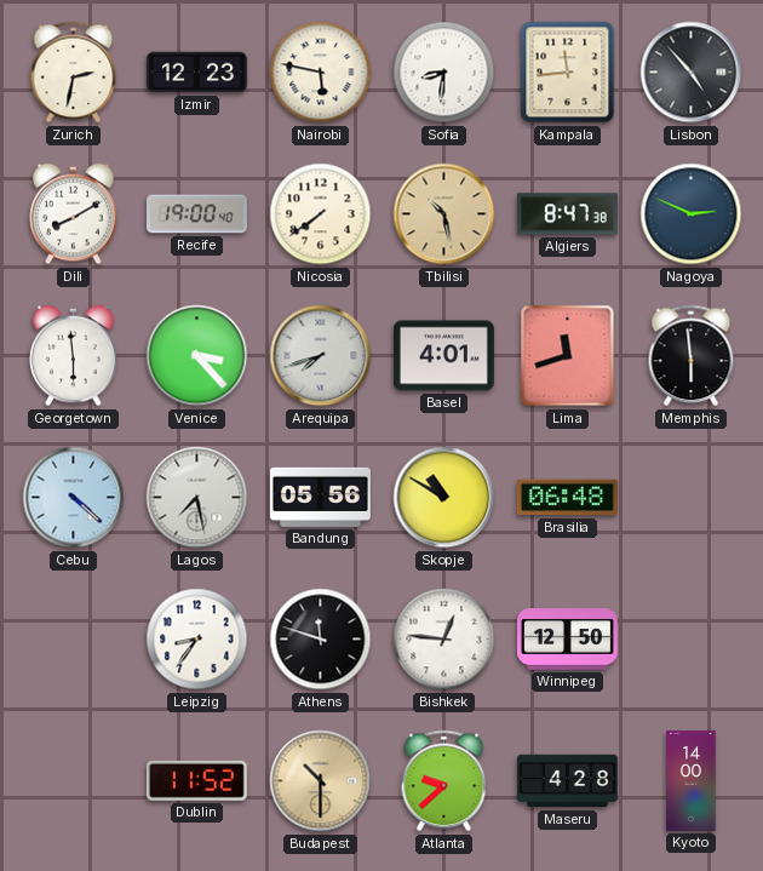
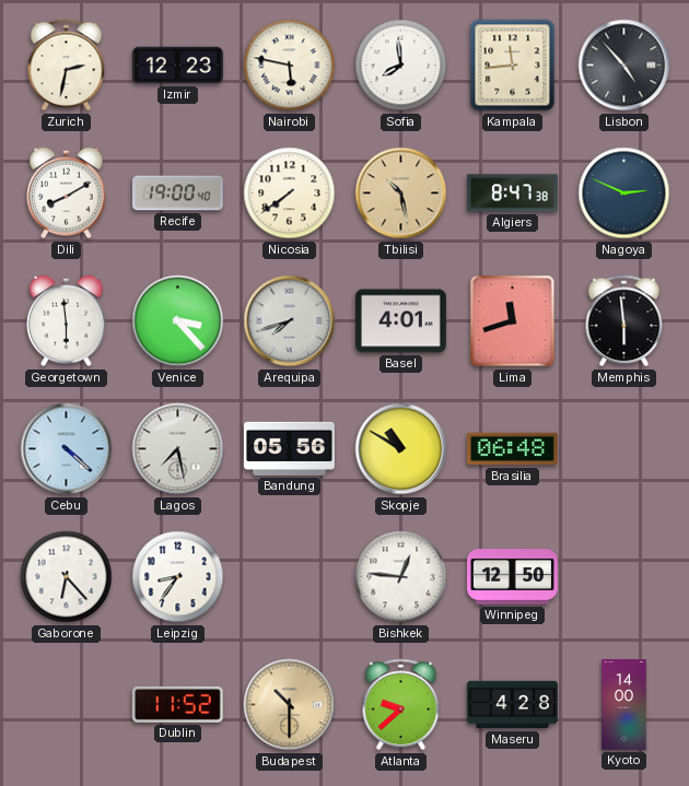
Sofia: 8:31 -> 7:59 (401, 66)
Gaborone: none -> 6:23 (67, 577)
Athens: 11:48 -> none (321, 640)
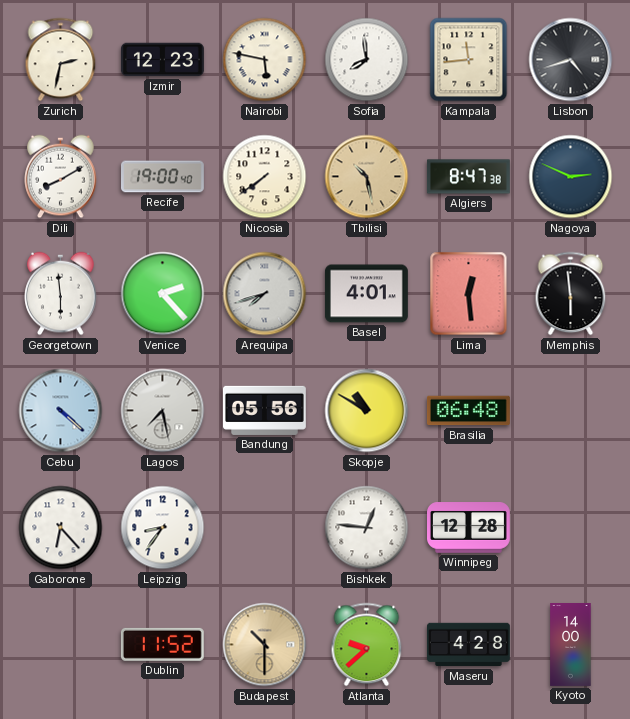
Lisbon: 4:53 -> 4:42 (571, 60)
Venice: 3:23 -> 2:23 (163, 294)
Lima: 11:42 -> 12:29 (469, 294)
Winnipeg: 12:50 -> 12:28 (469, 528)
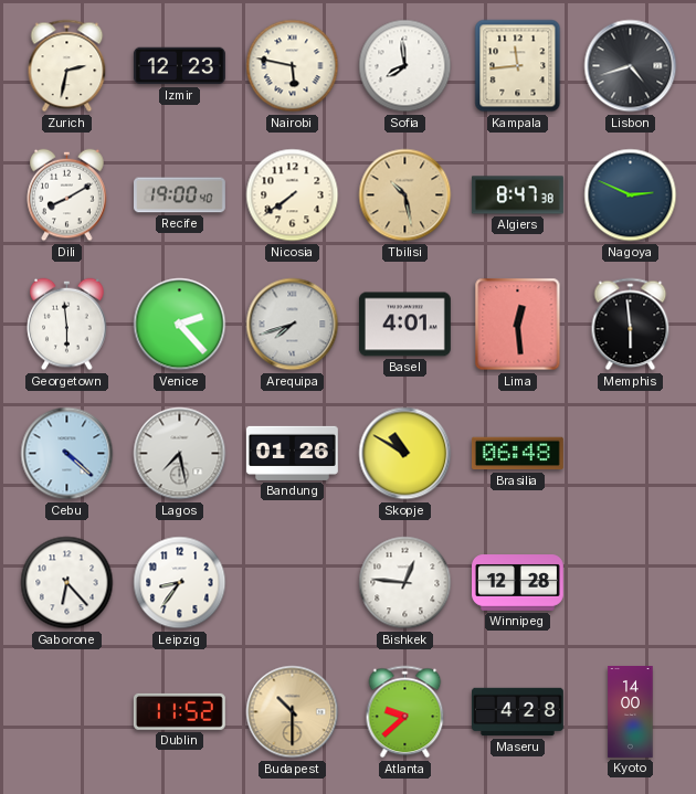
Bandung: 05:56 -> 01:26 (292, 453)
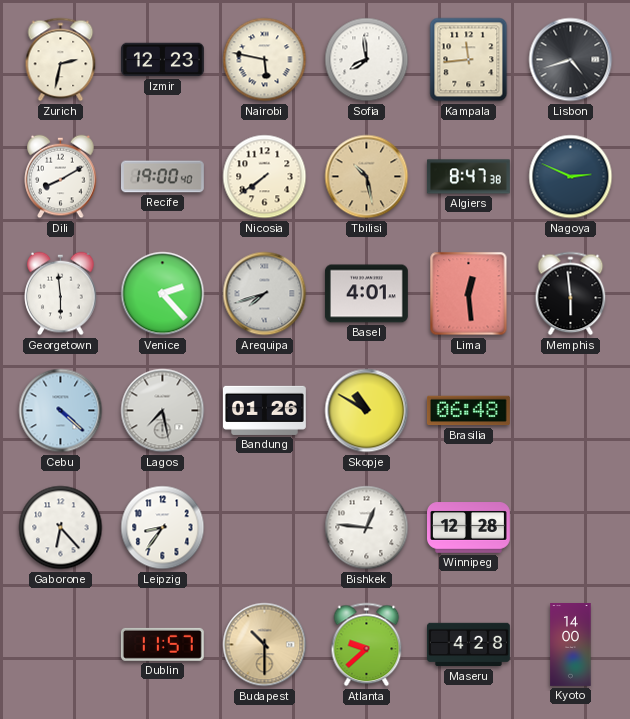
Dublin: 11:52 -> 11:57 (162, 644)
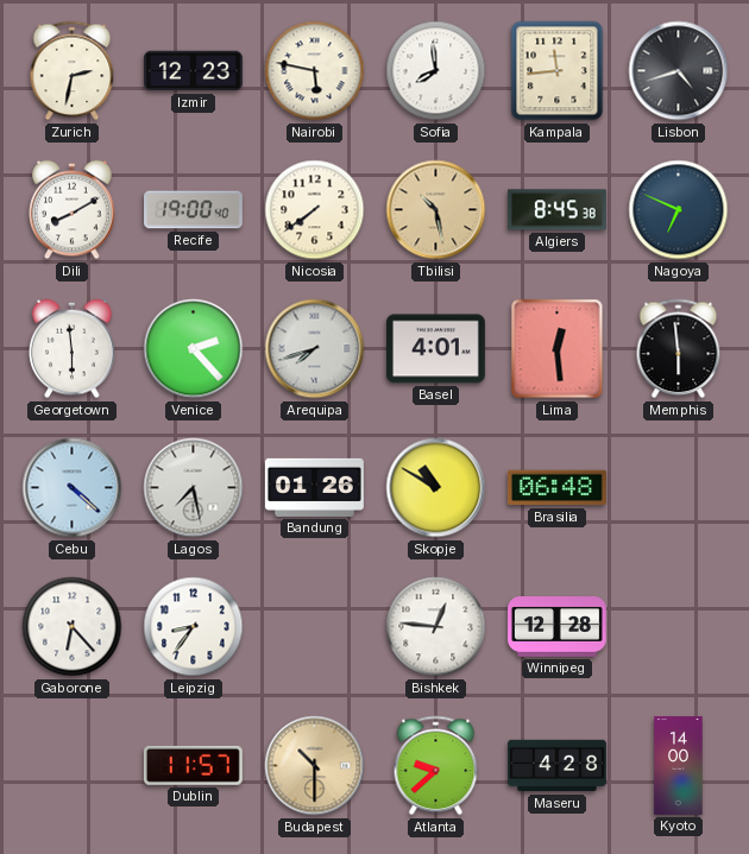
Algiers: 8:47 -> 8:45 (556, 210)
Nagoya: 2:49 -> 6:49 (679, 210)
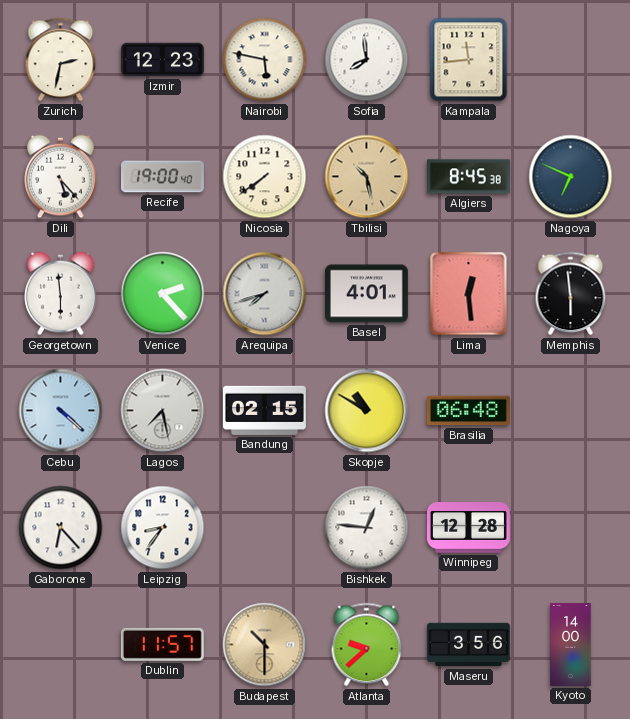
Lisbon: 4:42 -> none (679, 71)
Dili: 8:10 -> 5:23 (61, 177)
Bandung: 01:26 -> 02:15 (264, 410)
Maseru: 4:28 -> 3:56 (469, 645)
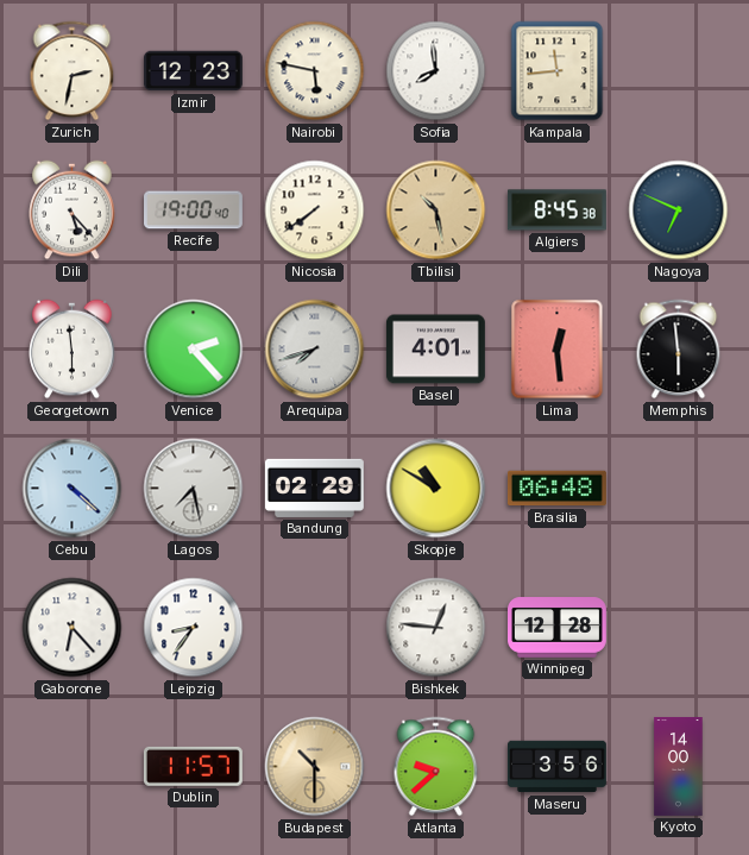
Bandung: 02:15 -> 02:29 (314, 488)
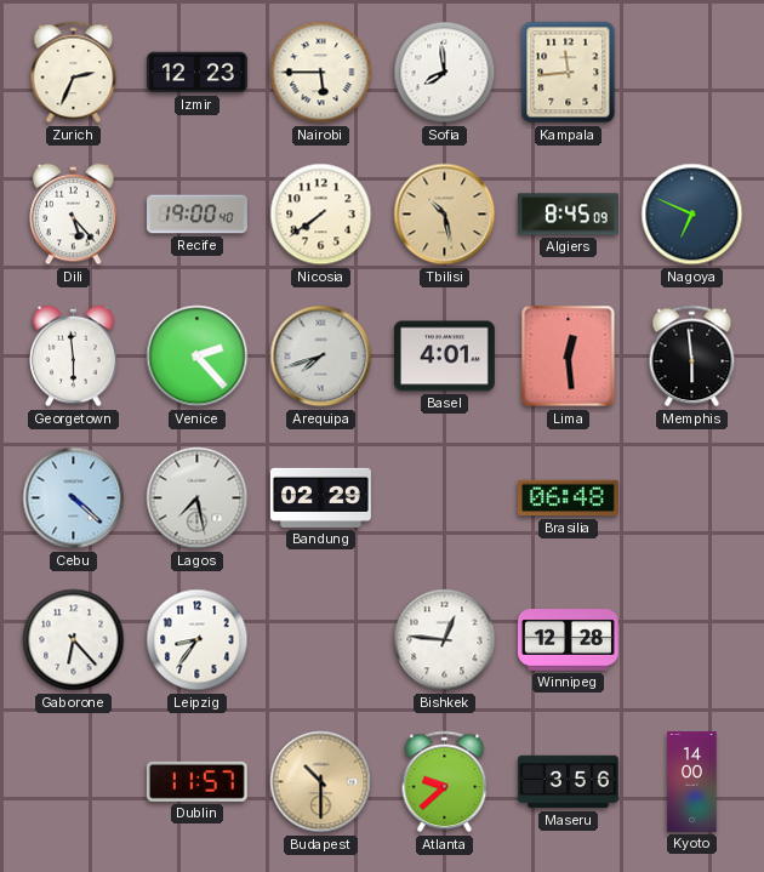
Zurich: 2:32 -> 2:34 (74, 73)
Nairobi: 5:47 -> 5:45 (321, 73)
Algiers: 8:45:38 -> 8:45:09 (568, 215)
Skopje: 10:50 -> none (436, 489)
